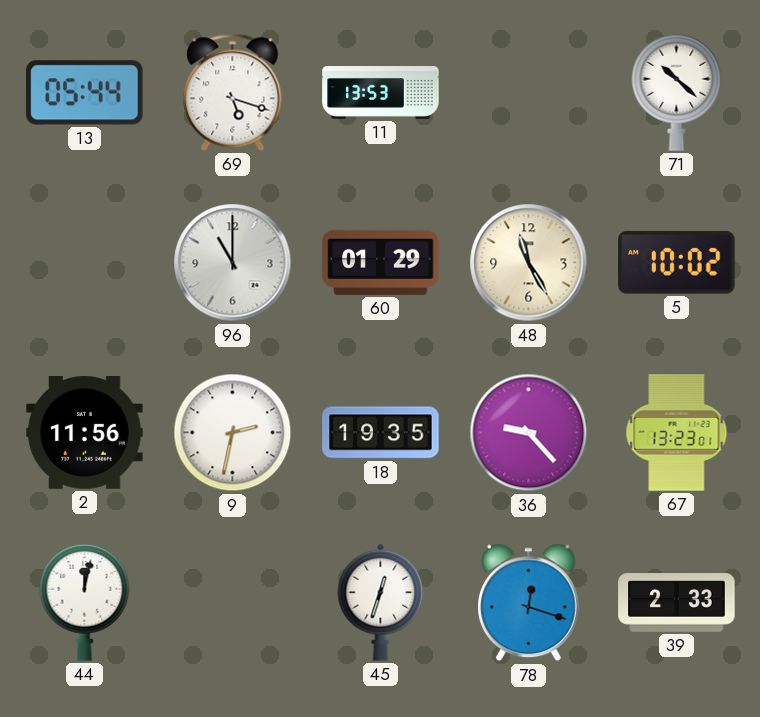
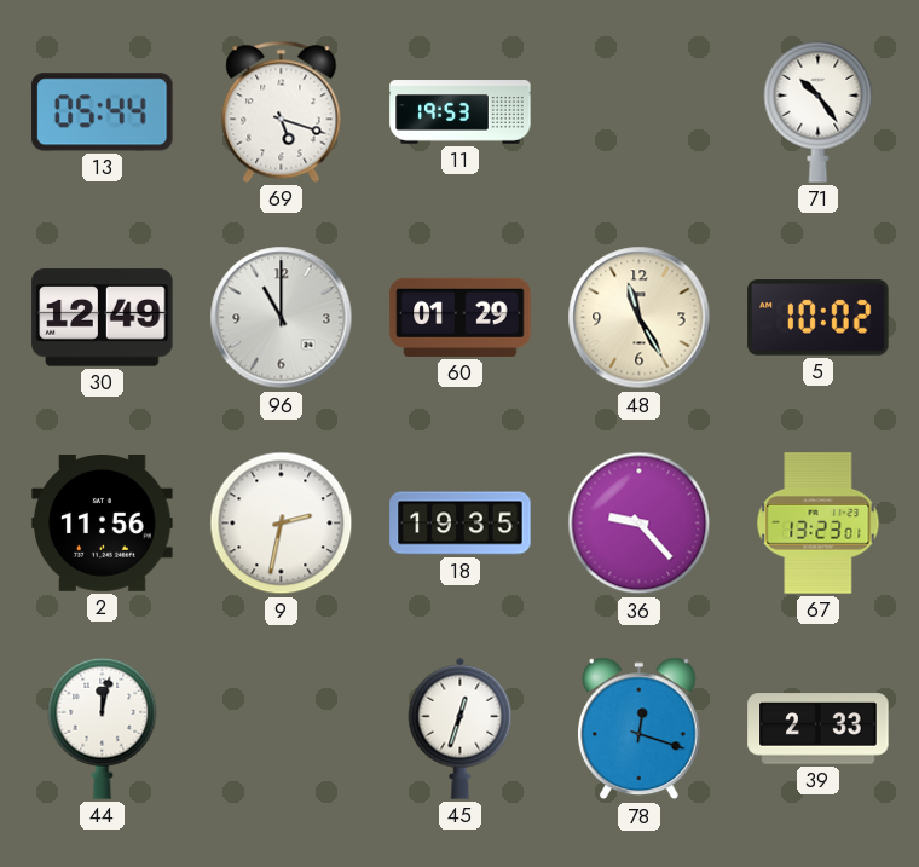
11: 13:53 -> 19:53 (461, 112)
71: 10:22 -> 10:24 (819, 111)
30: none -> 12:49 (103, 318)
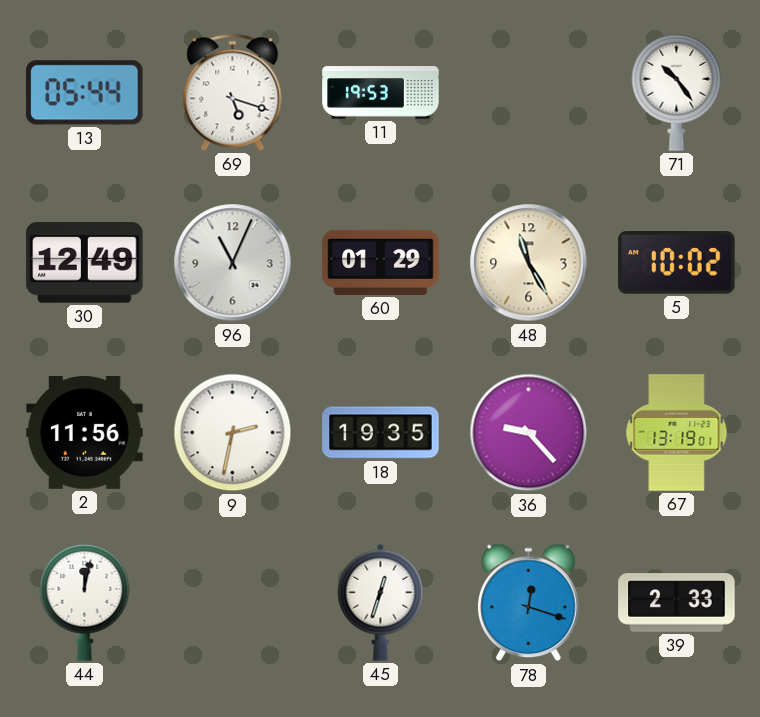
96: 11:00 -> 11:04 (233, 263)
67: 13:23 -> 13:19 (677, 433)
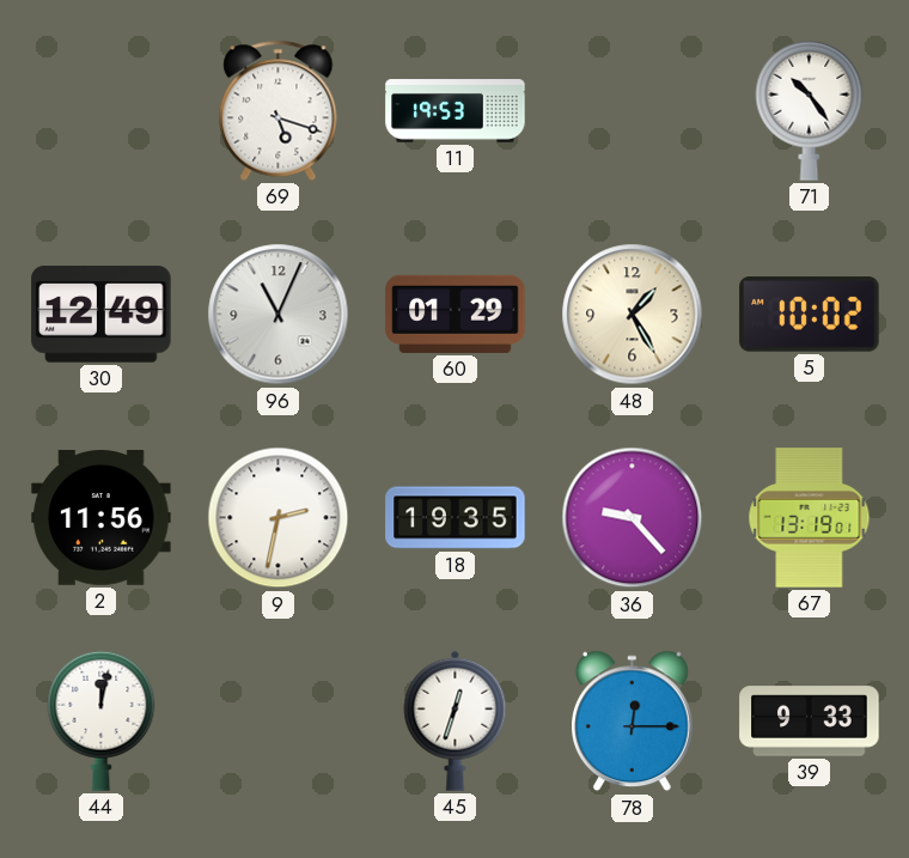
13: 05:44 -> none (85, 93)
48: 11:25 -> 1:25 (633, 315)
78: 12:18 -> 12:15 (633, 722)
39: 2:33 -> 9:33 (810, 722)
